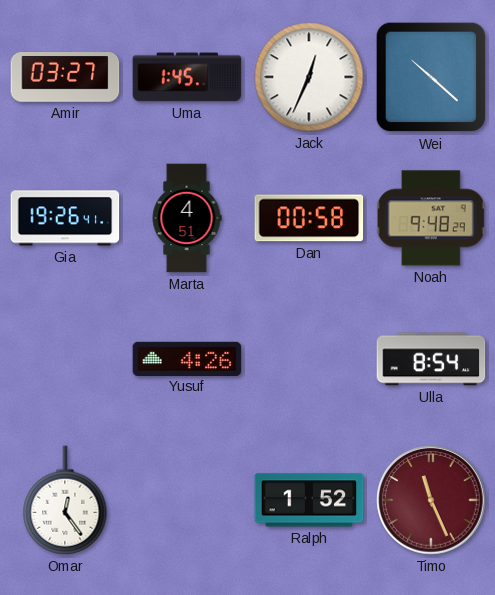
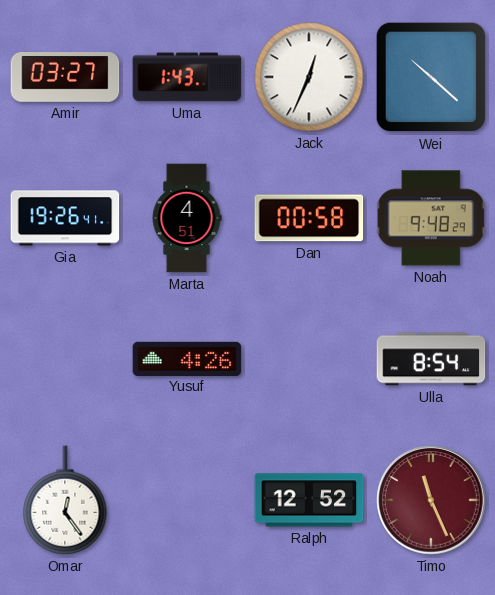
Uma: 1:45 -> 1:43 (187, 77)
Ralph: 1:52 -> 12:52 (309, 500)
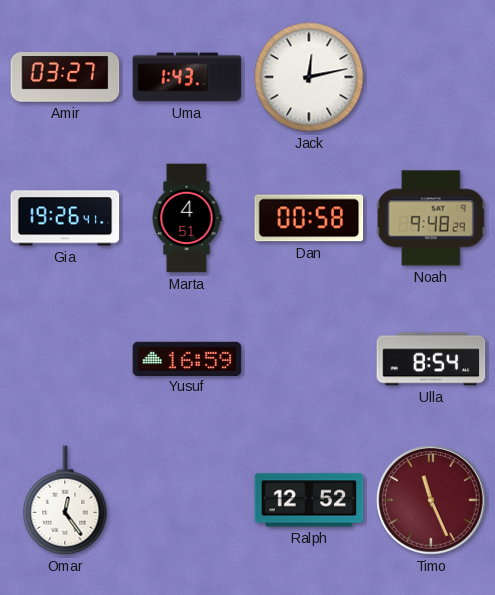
Jack: 12:34 -> 12:13 (309, 77)
Wei: 10:22 -> none (431, 77)
Yusuf: 4:26 -> 16:59 (187, 358)
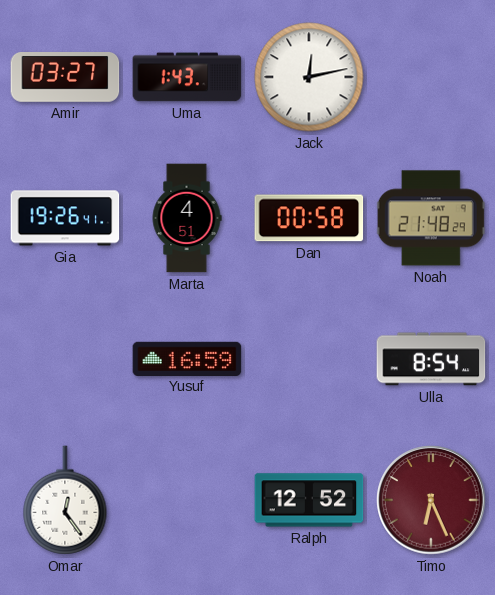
Noah: 9:48 -> 21:48 (431, 218)
Timo: 11:26 -> 6:26 (431, 500)
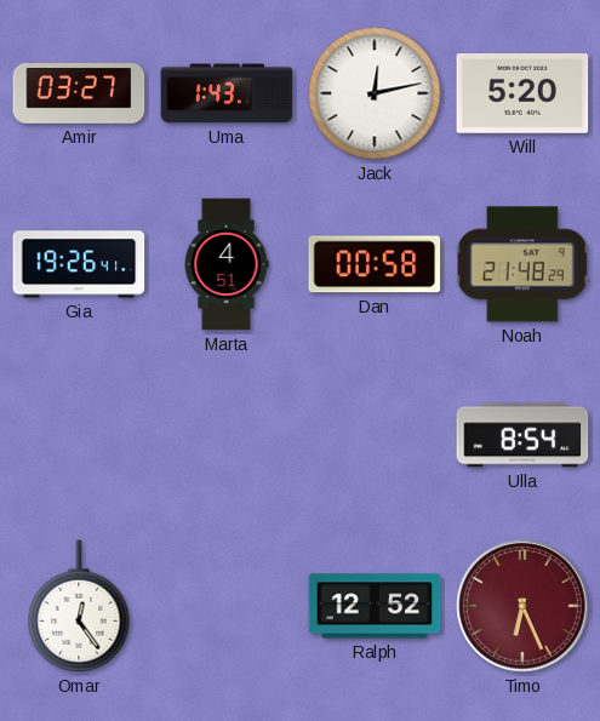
Will: none -> 5:20 (522, 95)
Yusuf: 16:59 -> none (187, 358)
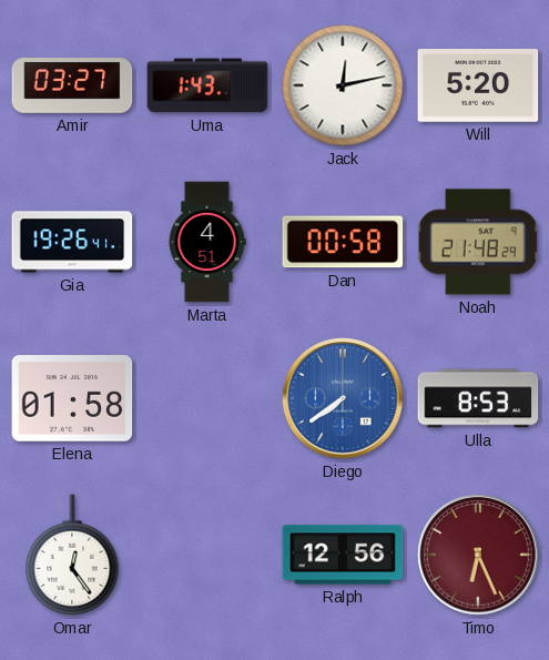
Elena: none -> 01:58 (72, 398)
Diego: none -> 7:39 (343, 398)
Ulla: 8:54 -> 8:53 (478, 398)
Ralph: 12:52 -> 12:56 (343, 555)
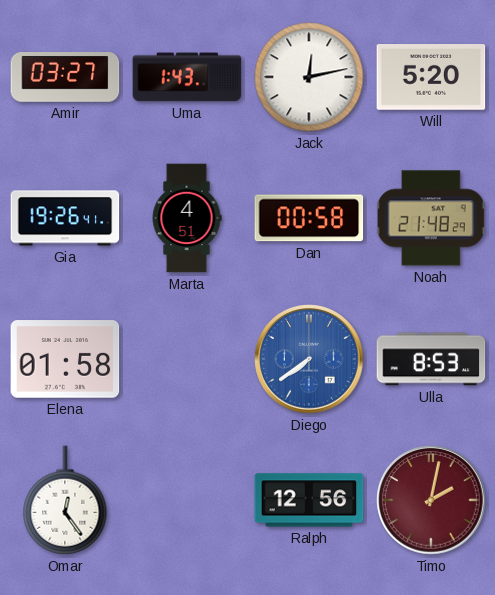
Timo: 6:26 -> 2:02 (431, 500)
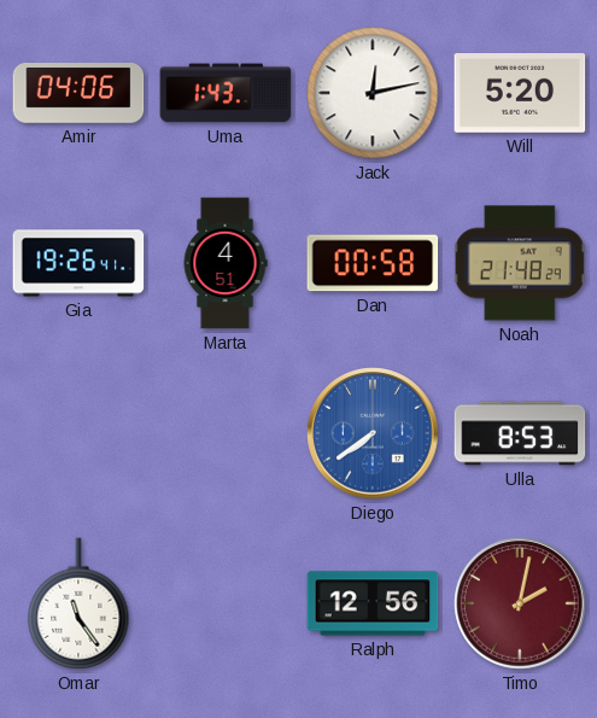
Amir: 03:27 -> 04:06 (78, 94)
Elena: 01:58 -> none (65, 359)
Omar: 12:24 -> 11:24 (78, 603)
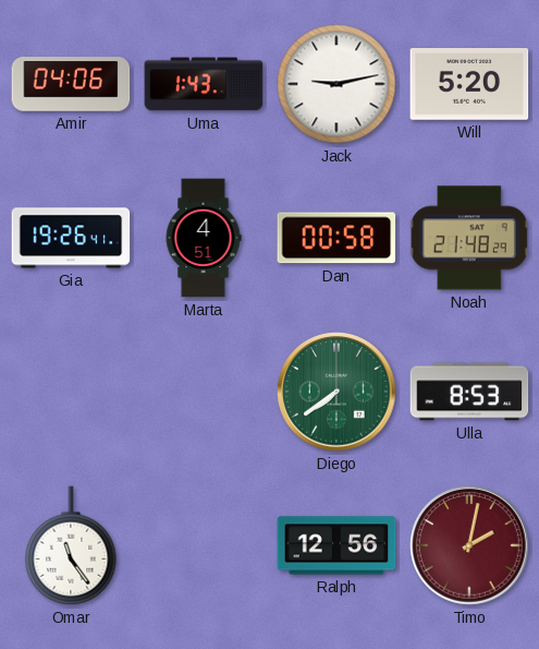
Jack: 12:13 -> 9:13 (336, 84)
Diego dial: blue -> green (336, 392)
